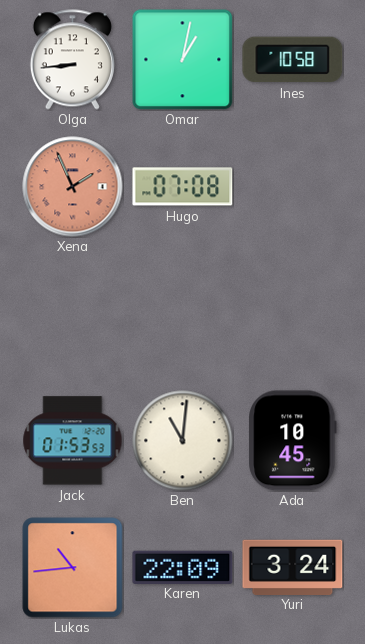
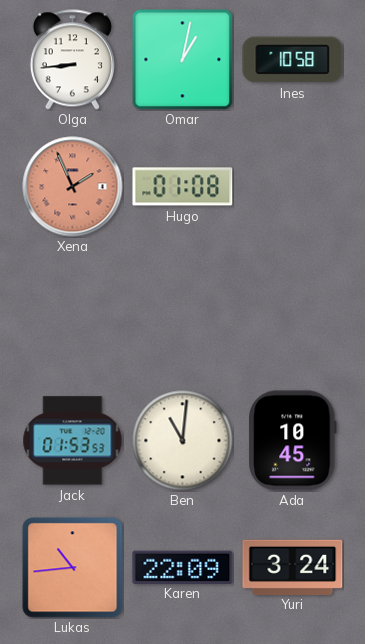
Hugo: 07:08 -> 01:08 (183, 187)
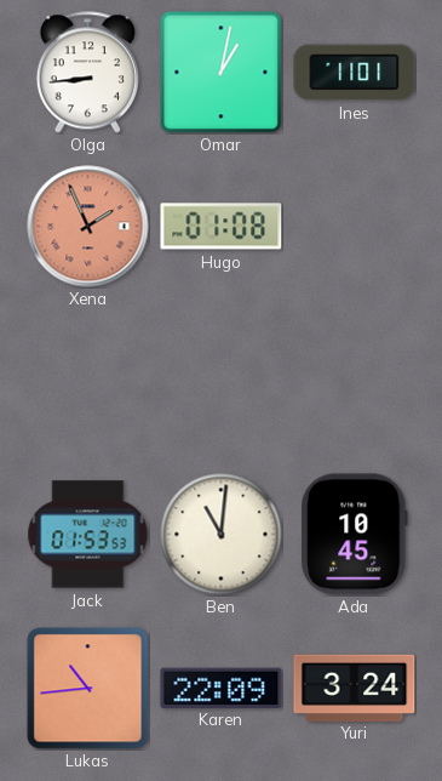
Ines: 10:58 -> 11:01 (355, 73)
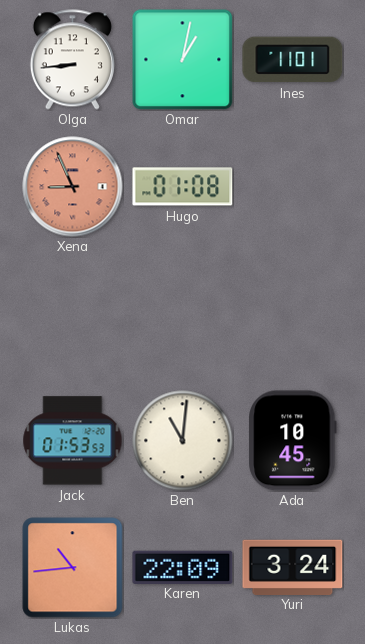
Xena: 1:56 -> 8:56 (73, 187)
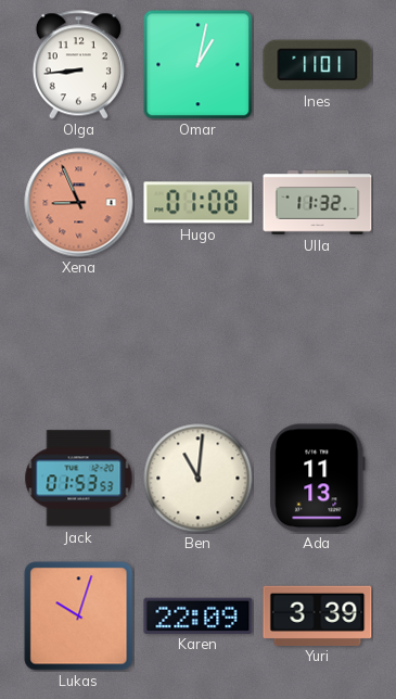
Ulla: none -> 11:32 (318, 203)
Ada: 10:45 -> 11:13 (318, 479)
Lukas: 10:44 -> 10:03 (79, 617)
Yuri: 3:24 -> 3:39 (318, 615)
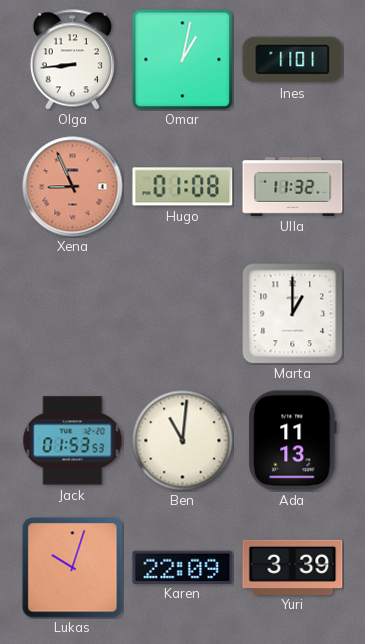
Marta: none -> 1:00 (292, 313)
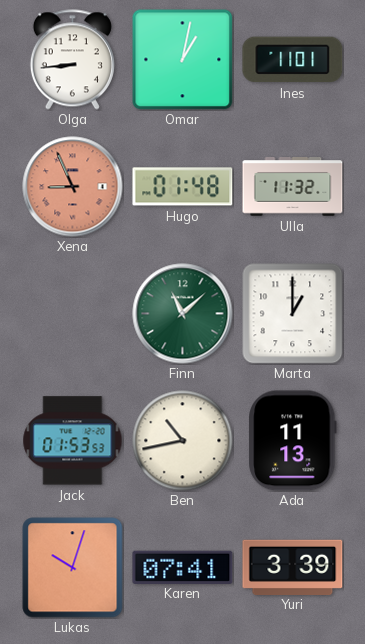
Hugo: 01:08 -> 01:48 (183, 187)
Finn: none -> 11:08 (183, 314)
Ben: 11:01 -> 10:43 (183, 441)
Karen: 22:09 -> 07:41 (183, 567)
